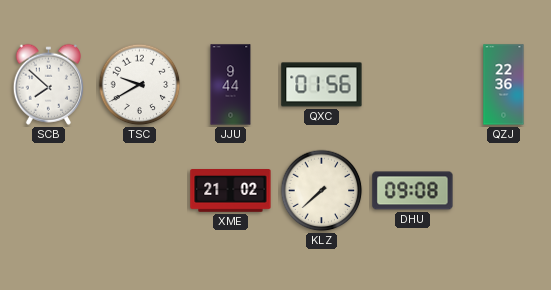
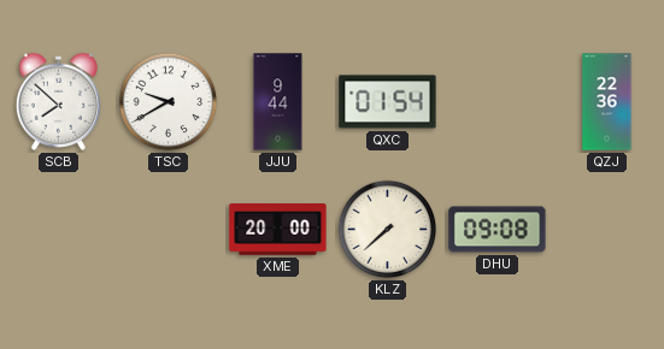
QXC: 01:56 -> 01:54 (388, 102)
XME: 21:02 -> 20:00 (278, 230)
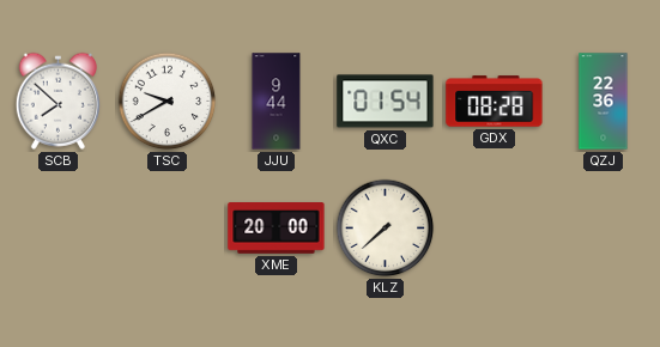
GDX: none -> 08:28 (495, 102)
DHU: 09:08 -> none (498, 230)
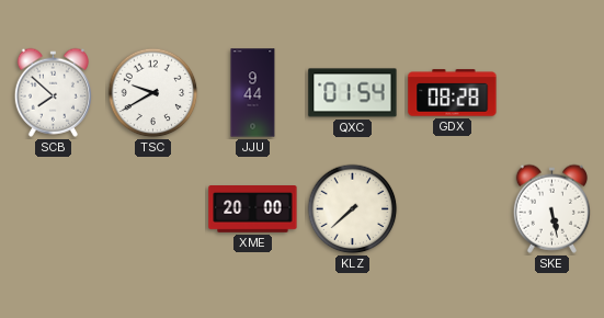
QZJ: 22:36 -> none (604, 102)
SKE: none -> 5:28 (551, 208)
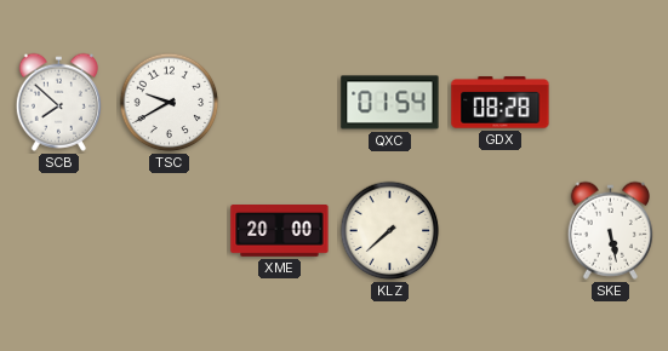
JJU: 9:44 -> none (253, 93)
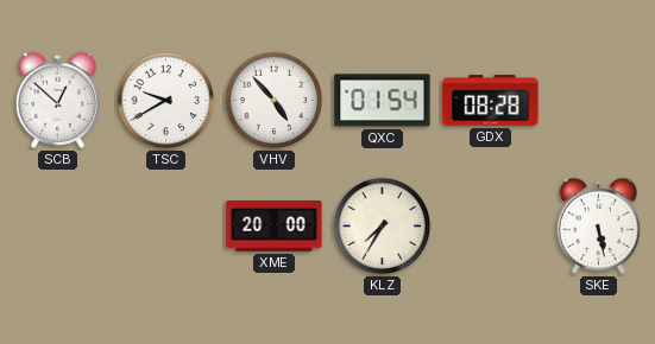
SCB: 7:52 -> 12:52 (57, 100)
VHV: none -> 4:53 (275, 101)
KLZ: 7:38 -> 7:35 (383, 227)
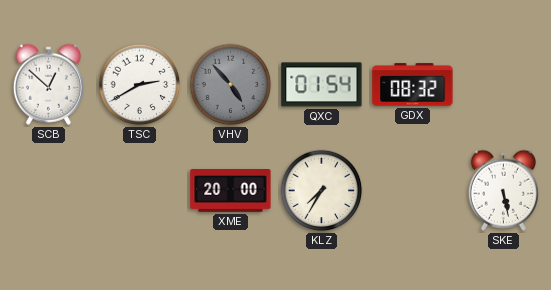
TSC: 9:40 -> 2:40 (140, 85)
VHV dial: white -> grey (231, 85)
GDX: 08:28 -> 08:32 (413, 85)
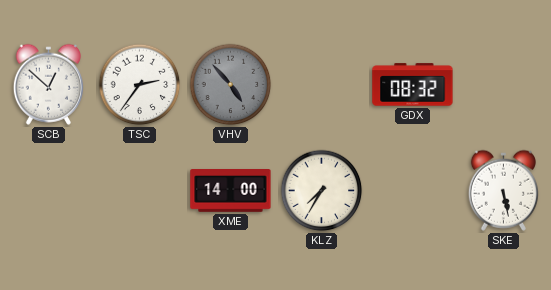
TSC: 2:40 -> 2:36 (140, 85)
QXC: 01:54 -> none (322, 85)
XME: 20:00 -> 14:00 (231, 191)
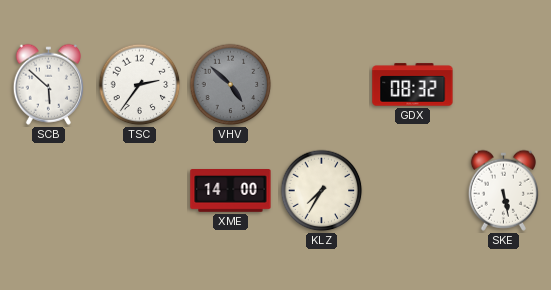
SCB: 12:52 -> 5:52 (48, 84)
VHV: 4:53 -> 4:52 (231, 85)
